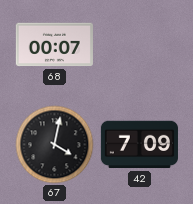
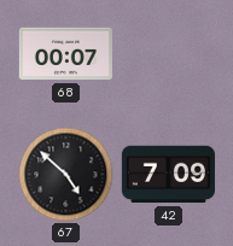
67: 4:02 -> 4:52 (66, 175)
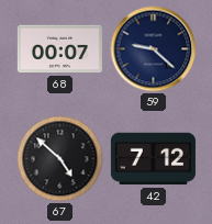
59: none -> 9:22 (154, 49)
42: 7:09 -> 7:12 (153, 159)
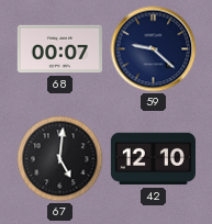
67: 4:52 -> 5:01 (60, 159)
42: 7:12 -> 12:10 (153, 159)
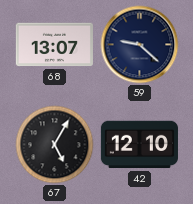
68: 00:07 -> 13:07 (54, 45)
67: 5:01 -> 5:05 (55, 145)
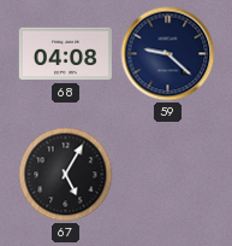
68: 13:07 -> 04:08 (65, 54)
42: 12:10 -> none (139, 145)
